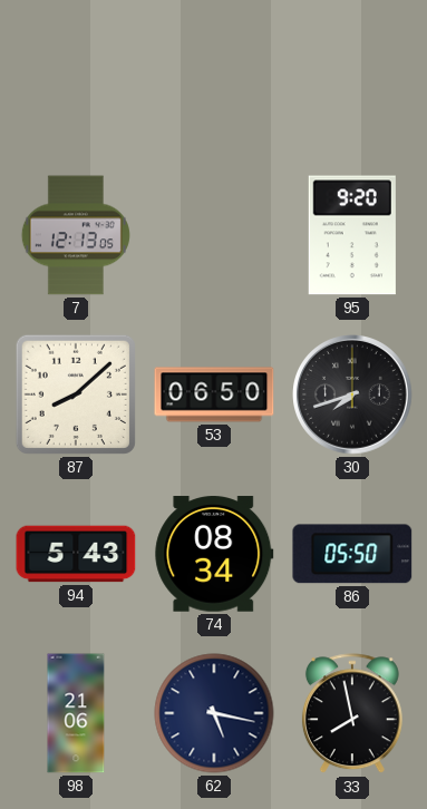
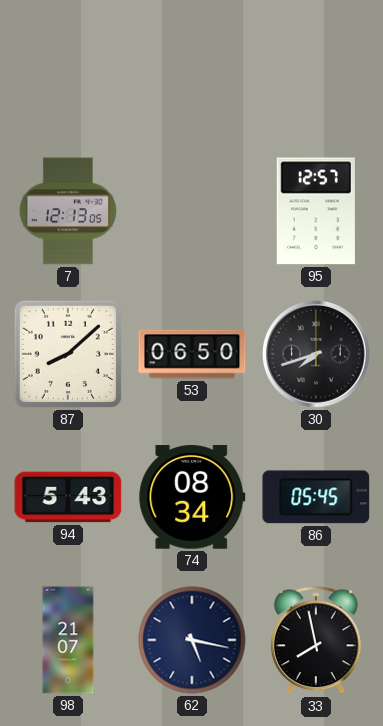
95: 9:20 -> 12:57 (316, 211)
86: 05:50 -> 05:45 (316, 497)
98: 21:06 -> 21:07 (68, 640)
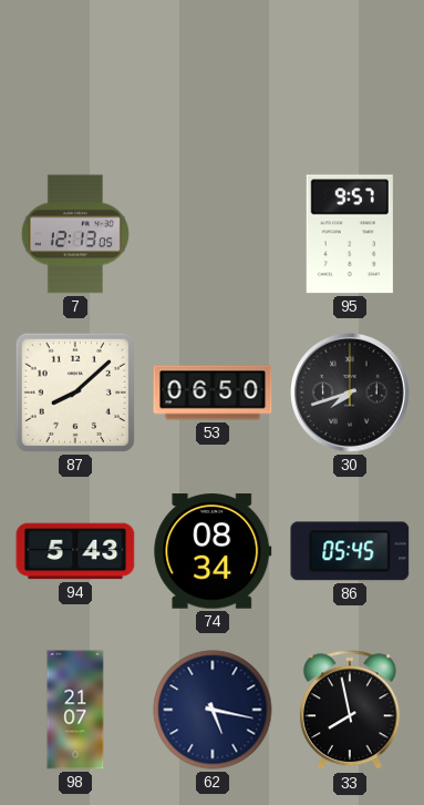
95: 12:57 -> 9:57 (350, 234)
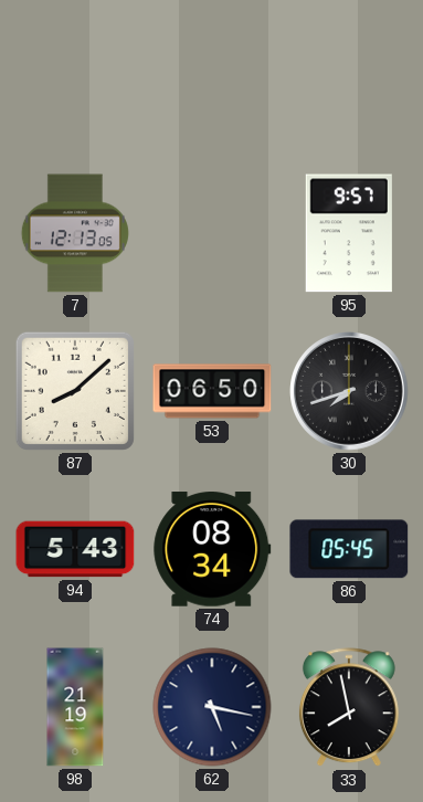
98: 21:07 -> 21:19 (75, 707)
